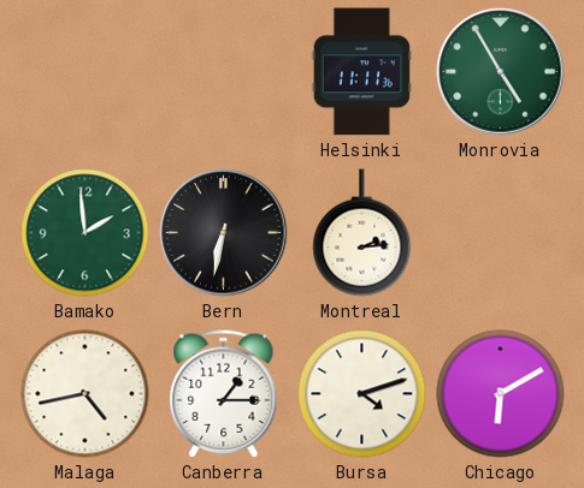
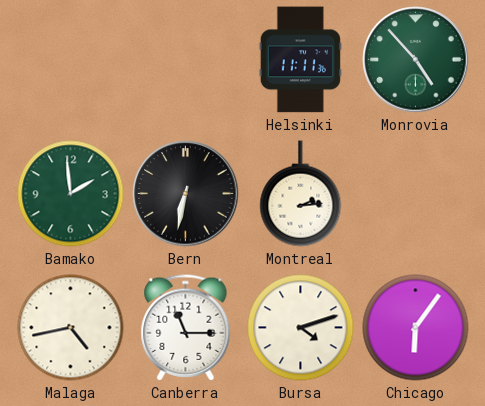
Monrovia: 4:55 -> 4:53 (416, 60)
Canberra: 1:15 -> 11:15 (186, 328)
Chicago: 6:10 -> 6:06 (416, 328)
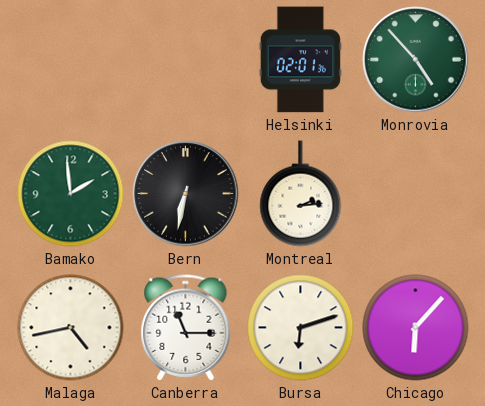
Helsinki: 11:11 -> 02:01 (300, 60)
Bursa: 4:12 -> 6:12 (301, 328)
Chicago: 6:06 -> 6:07 (416, 328)
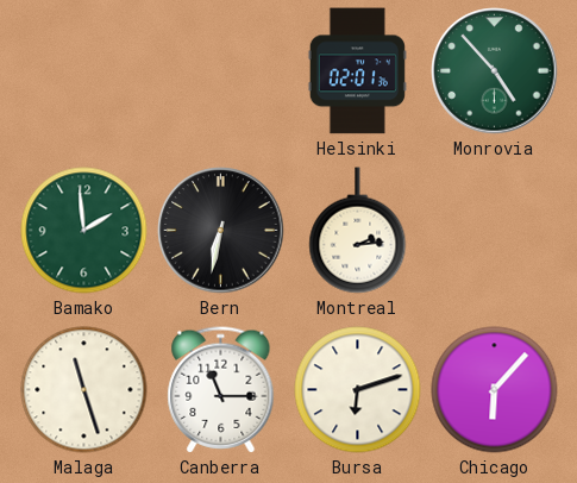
Malaga: 4:43 -> 11:27 (84, 390)
